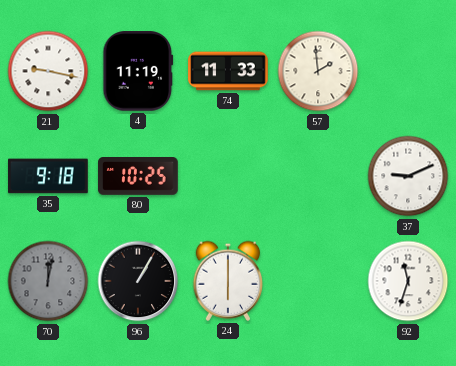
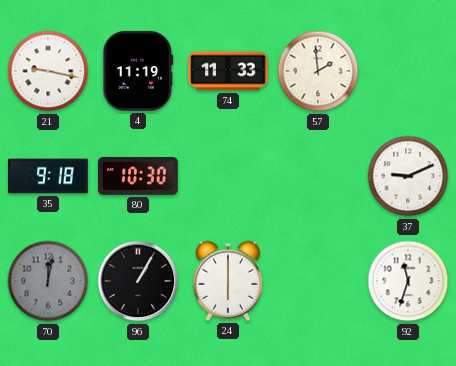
80: 10:25 -> 10:30 (138, 176)
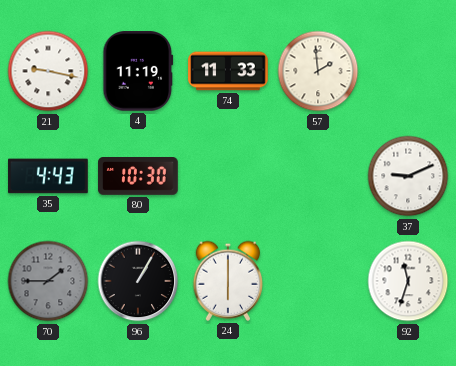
35: 9:18 -> 4:43 (48, 176)
70: 12:02 -> 1:45 (48, 281)
